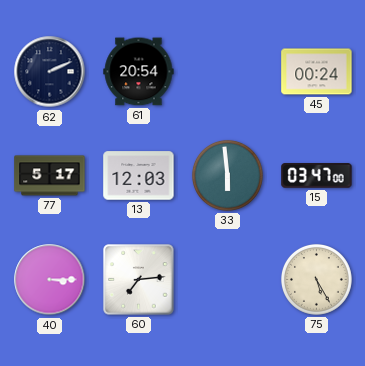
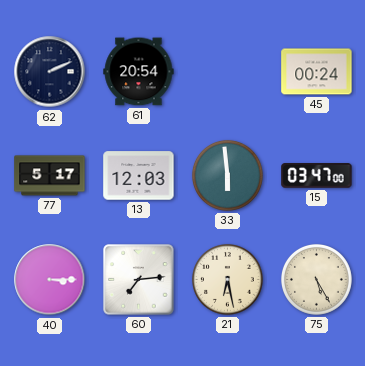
21: none -> 6:28 (227, 279)
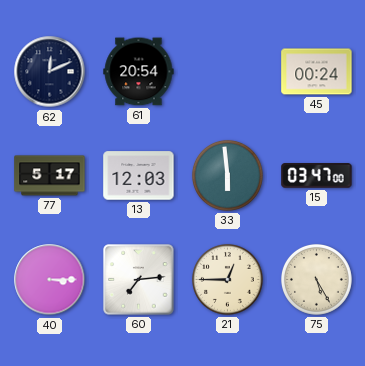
62: 2:11 -> 12:11 (50, 72)
21: 6:28 -> 12:45 (227, 279)
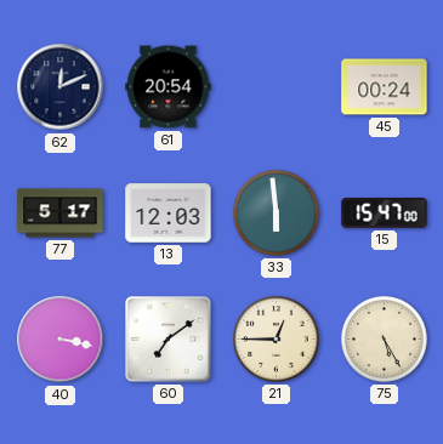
15: 03:47 -> 15:47 (385, 214)
40: 3:15 -> 3:17 (61, 340)
60: 7:14 -> 7:09 (169, 340)
